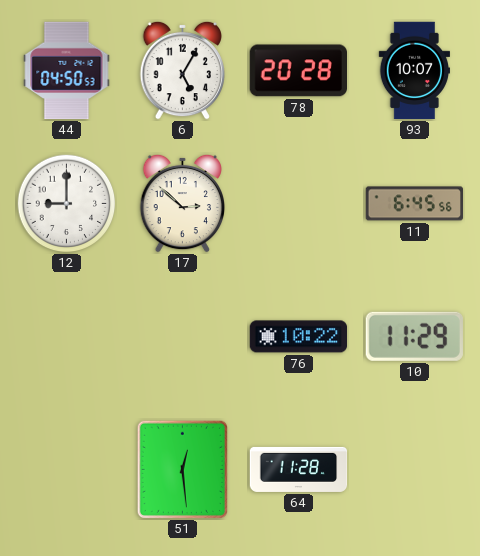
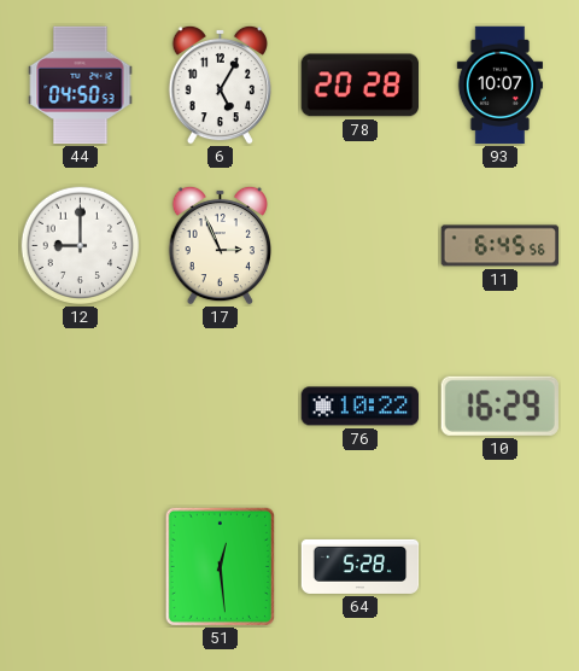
17: 2:52 -> 2:56 (220, 245)
10: 11:29 -> 16:29 (499, 405)
64: 11:28 -> 5:28 (361, 566)
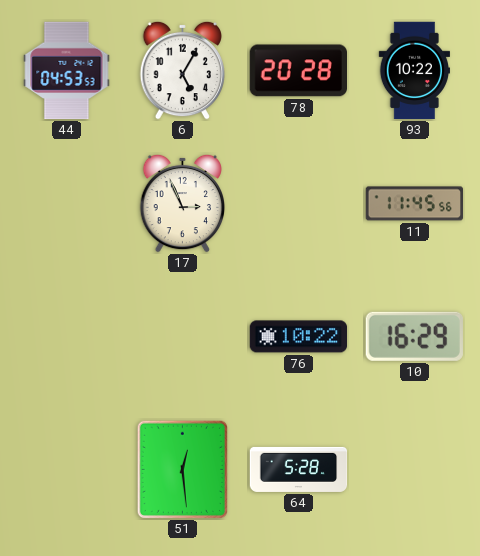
44: 04:50 -> 04:53 (67, 71)
93: 10:07 -> 10:22 (414, 71)
12: 9:00 -> none (81, 246)
11: 6:45 -> 11:45 (415, 204)
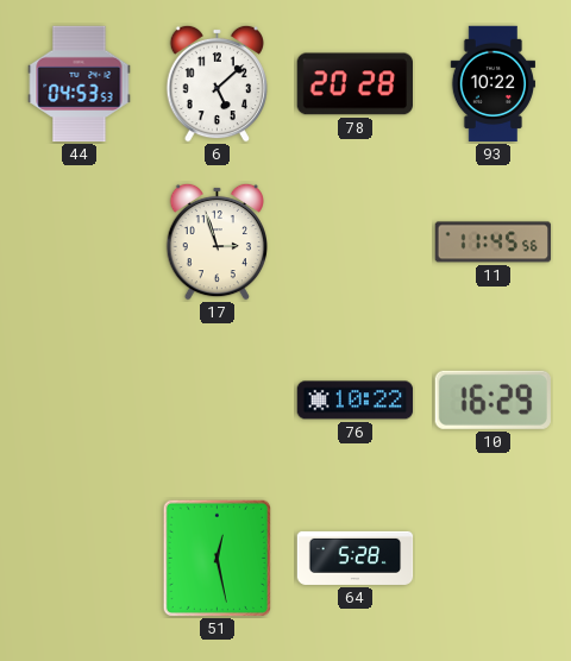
6: 5:05 -> 5:08 (217, 83)
17: 2:56 -> 2:57 (217, 241)
51: 12:29 -> 12:28 (217, 558)
